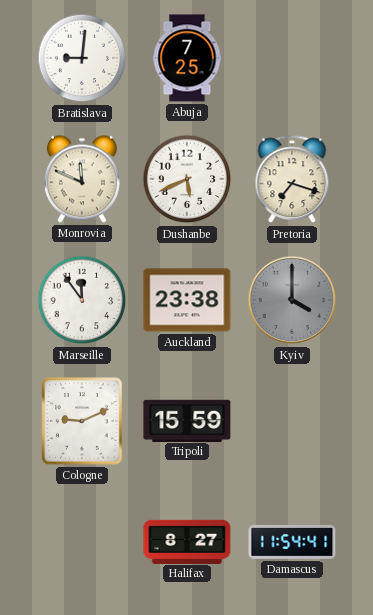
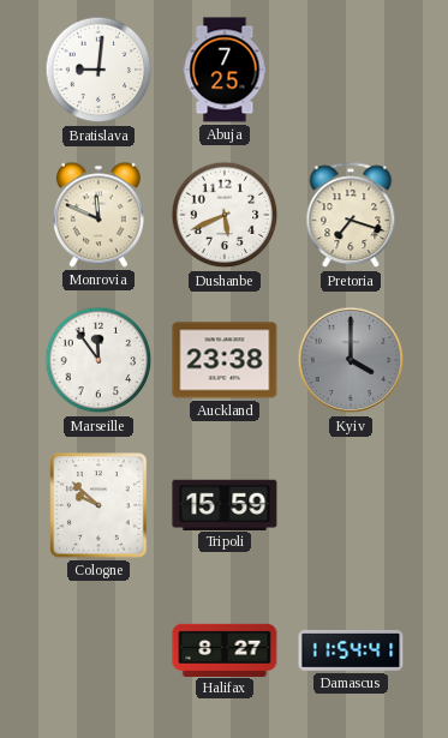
Cologne: 9:11 -> 9:52 (98, 505)
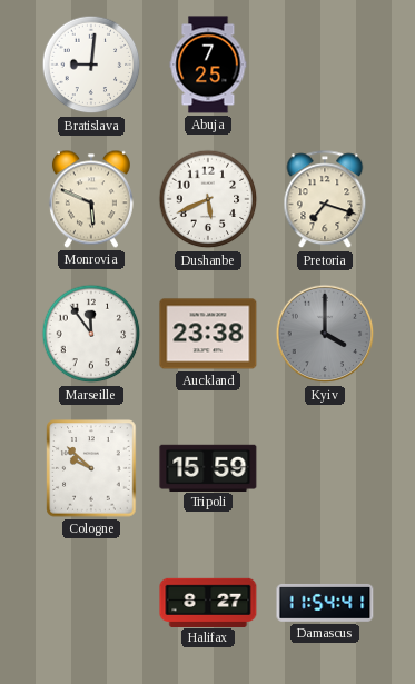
Monrovia: 11:49 -> 5:49 (91, 199)
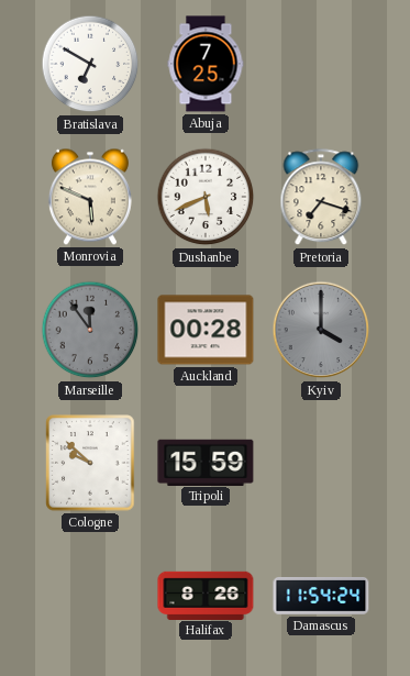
Bratislava: 9:01 -> 6:50 (90, 64)
Marseille dial: white -> grey (90, 330)
Auckland: 23:38 -> 00:28 (206, 330)
Halifax: 8:27 -> 8:26 (206, 595)
Damascus: 11:54:41 -> 11:54:24 (321, 596)
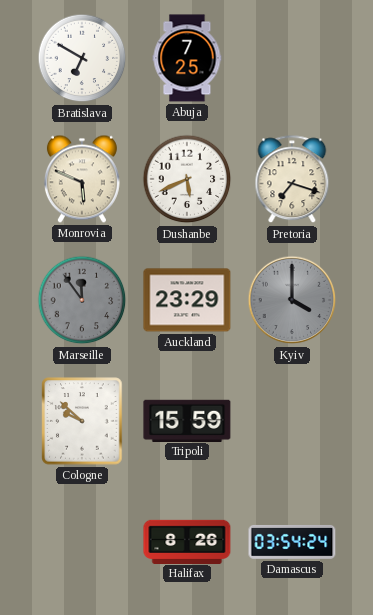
Auckland: 00:28 -> 23:29 (187, 300)
Damascus: 11:54 -> 03:54 (292, 542)
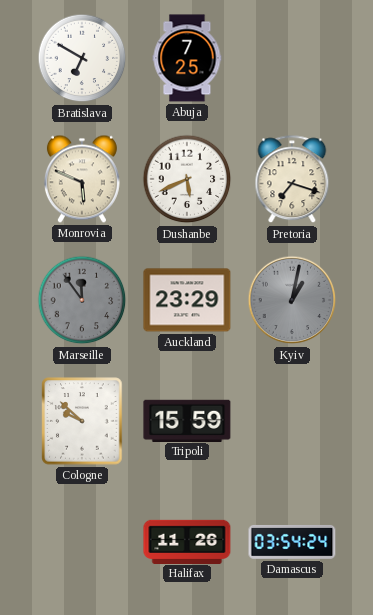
Kyiv: 4:00 -> 1:02 (292, 300)
Halifax: 8:26 -> 11:26 (187, 541)
